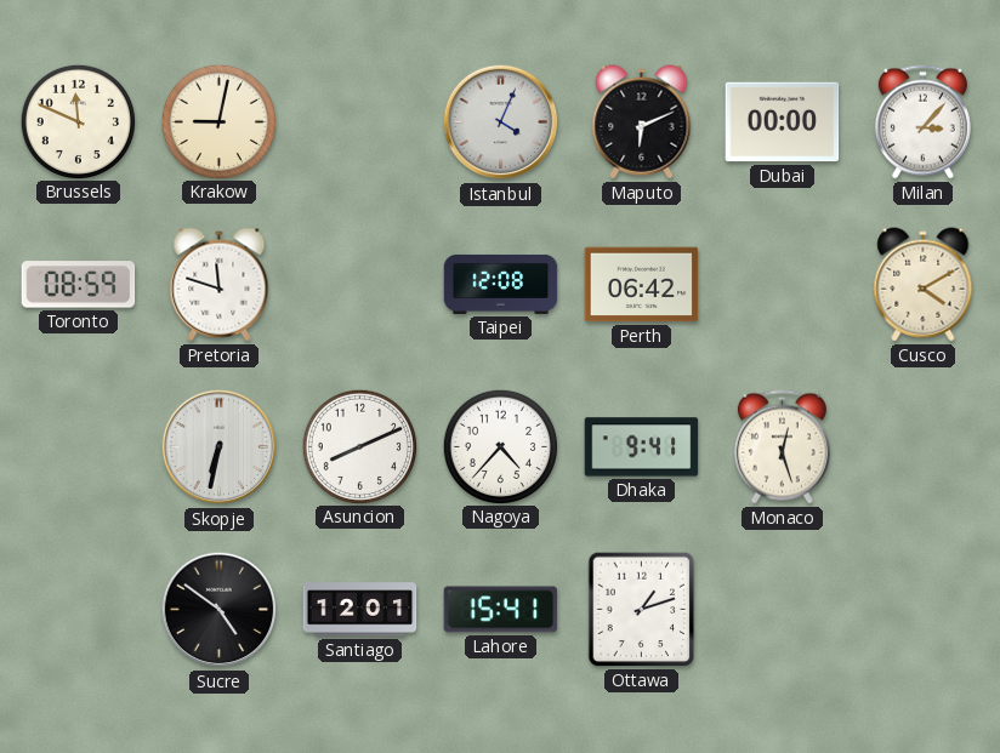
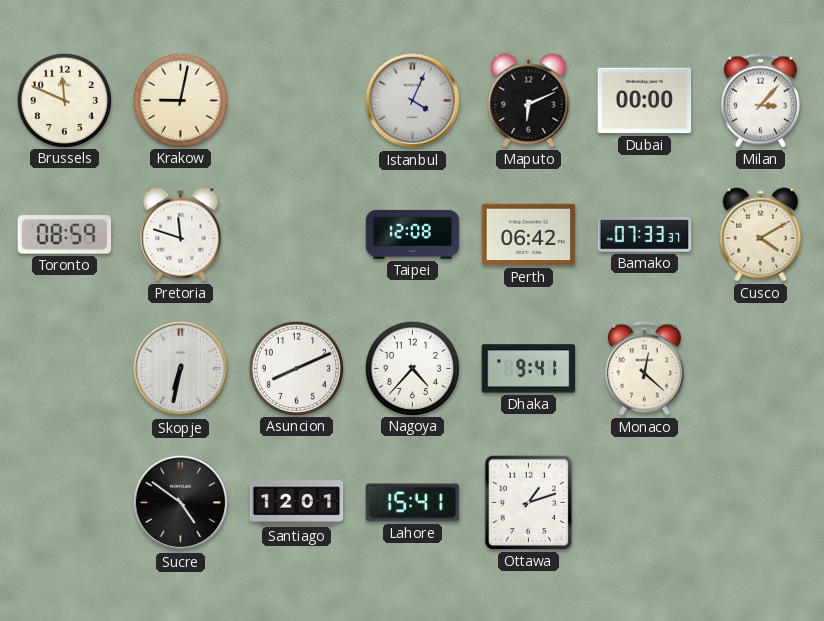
Bamako: none -> 07:33 (645, 235)
Monaco: 12:27 -> 12:22 (644, 369)
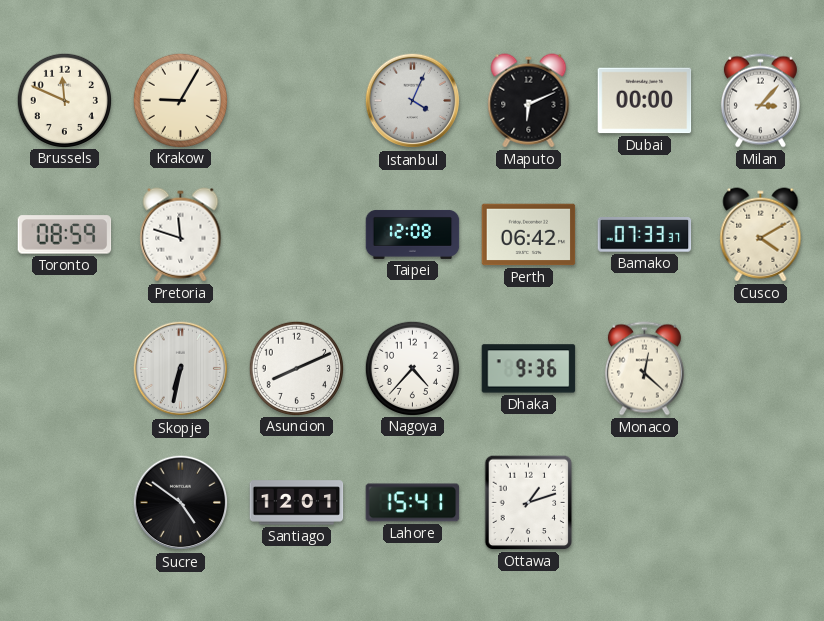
Krakow: 9:02 -> 9:05 (180, 100)
Dhaka: 9:41 -> 9:36 (529, 369)
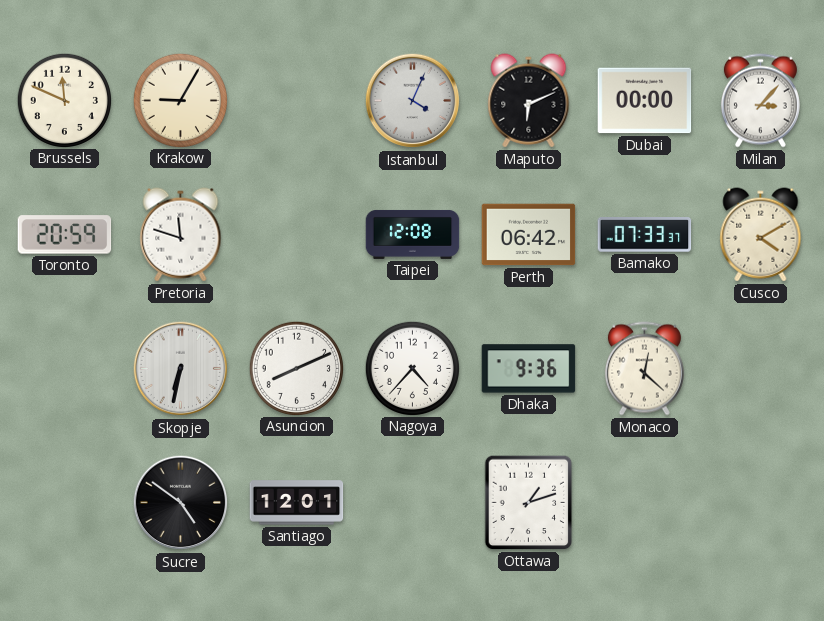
Toronto: 08:59 -> 20:59 (65, 235)
Lahore: 15:41 -> none (413, 503)
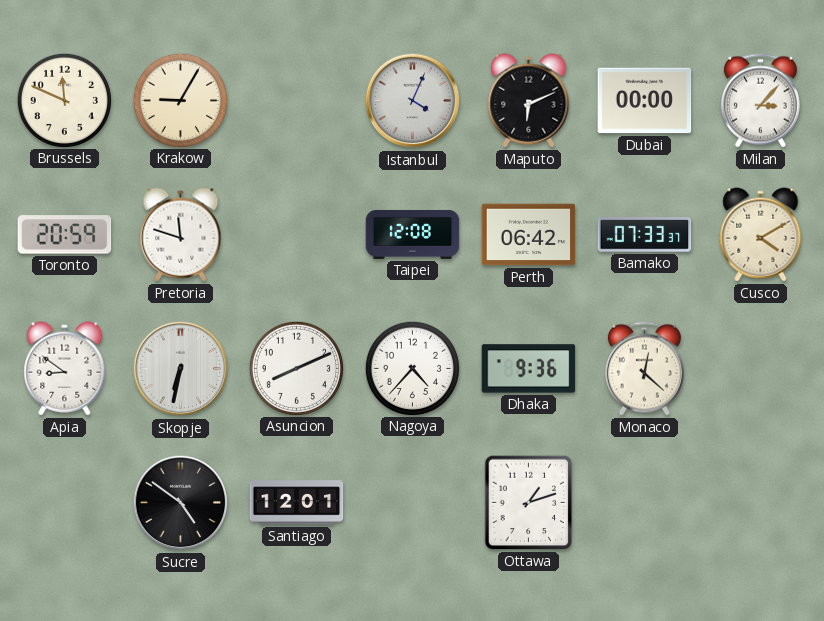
Apia: none -> 8:51 (65, 369)
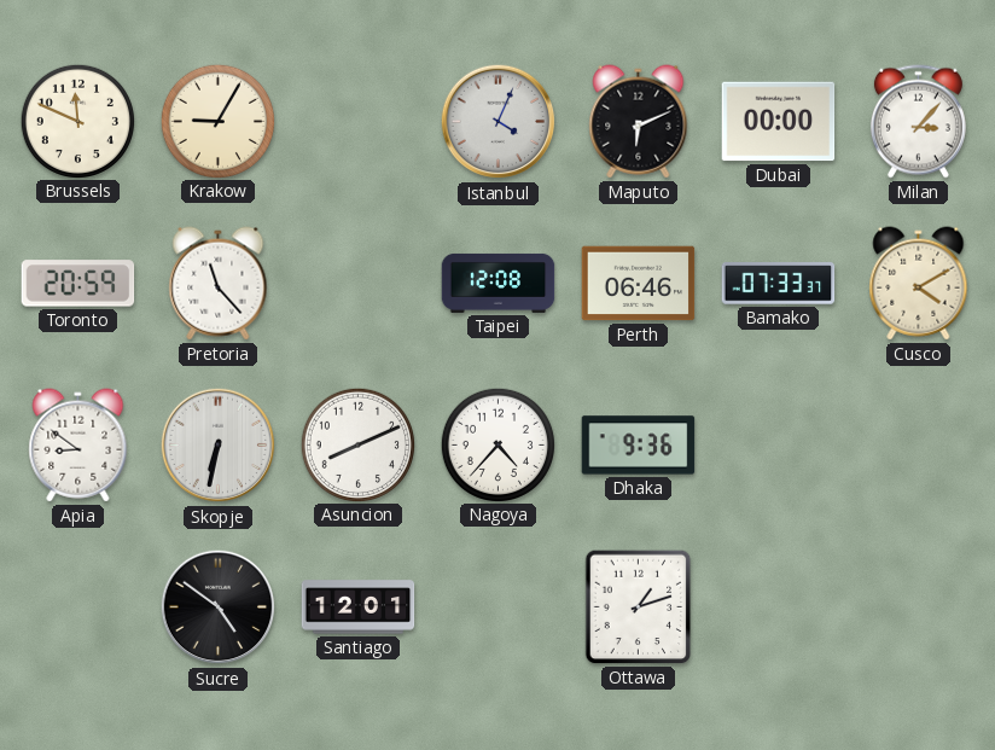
Pretoria: 11:48 -> 11:23 (219, 284)
Perth: 06:42 -> 06:46 (639, 284)
Monaco: 12:22 -> none (644, 369)
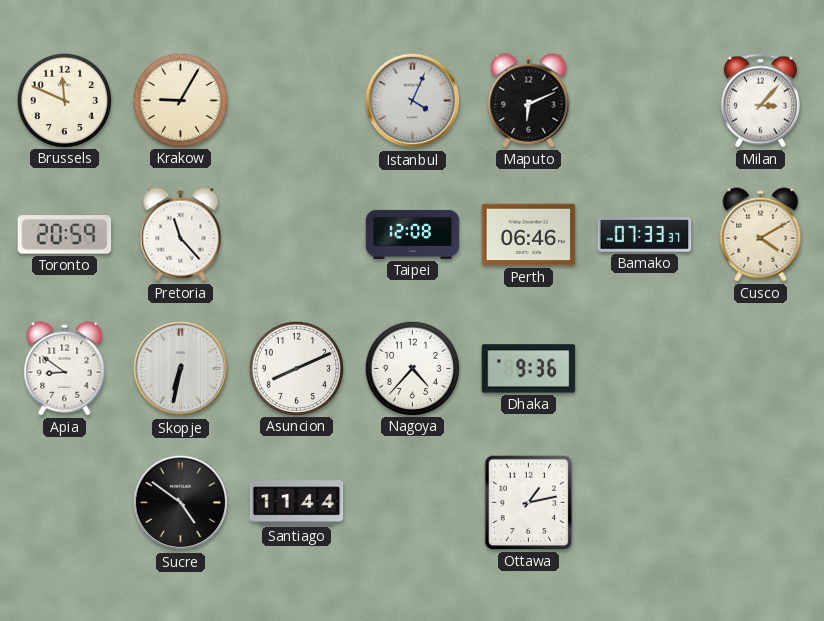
Dubai: 00:00 -> none (779, 122)
Santiago: 12:01 -> 11:44 (297, 503)
Ottawa: 1:12 -> 1:13 (529, 503)
